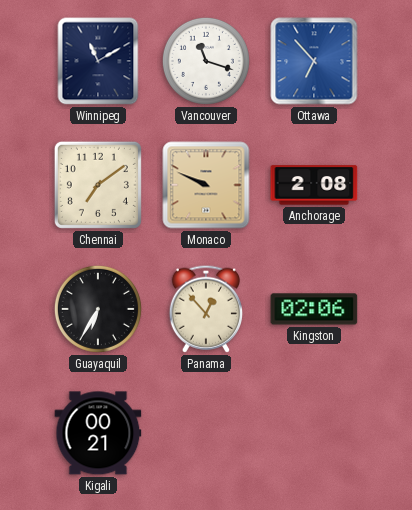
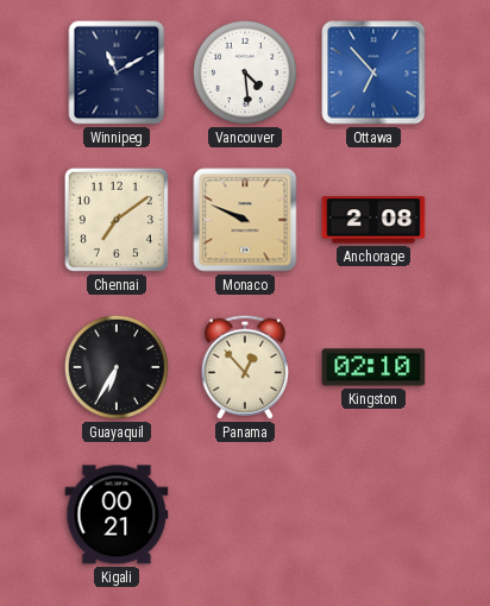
Vancouver: 11:18 -> 4:29 (245, 72)
Kingston: 02:06 -> 02:10 (373, 367)
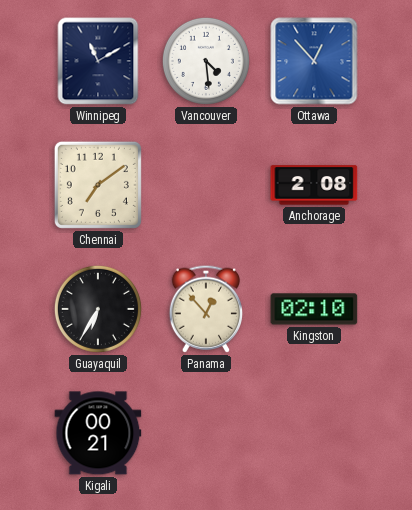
Ottawa: 6:53 -> 12:53 (314, 61)
Monaco: 9:49 -> none (245, 220)
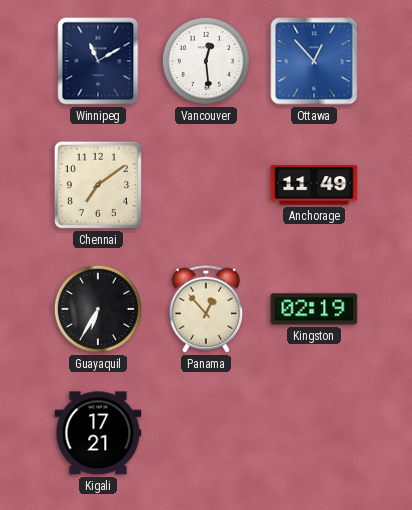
Vancouver: 4:29 -> 12:29 (206, 61)
Anchorage: 2:08 -> 11:49 (314, 185)
Kingston: 02:10 -> 02:19 (314, 309)
Kigali: 00:21 -> 17:21 (98, 433)
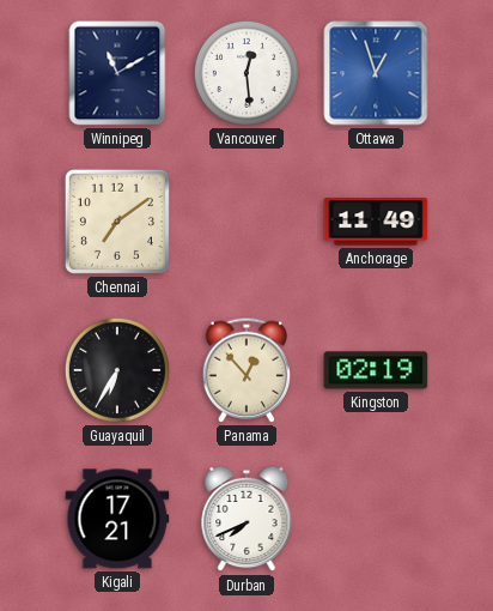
Ottawa: 12:53 -> 12:57 (376, 73)
Durban: none -> 7:41 (246, 519)
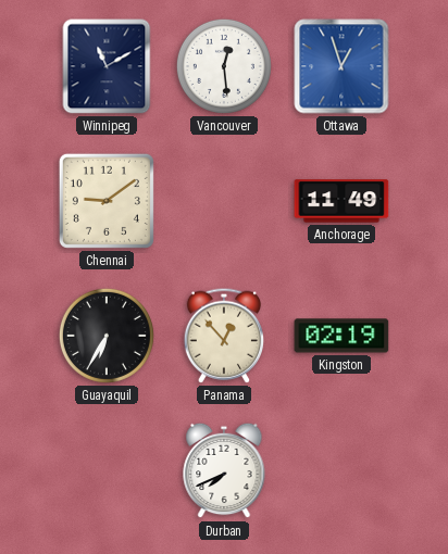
Chennai: 7:09 -> 9:09 (107, 201)
Kigali: 17:21 -> none (117, 519)
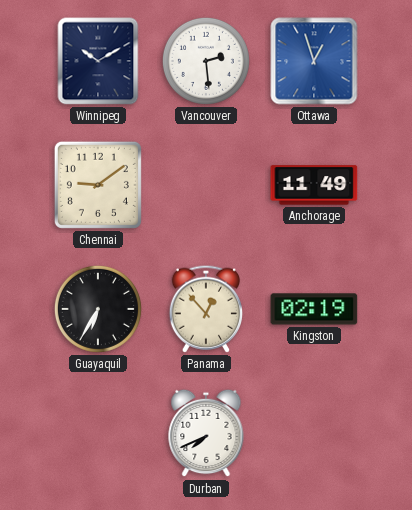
Winnipeg: 11:10 -> 10:10 (98, 61)
Vancouver: 12:29 -> 2:29 (206, 61)
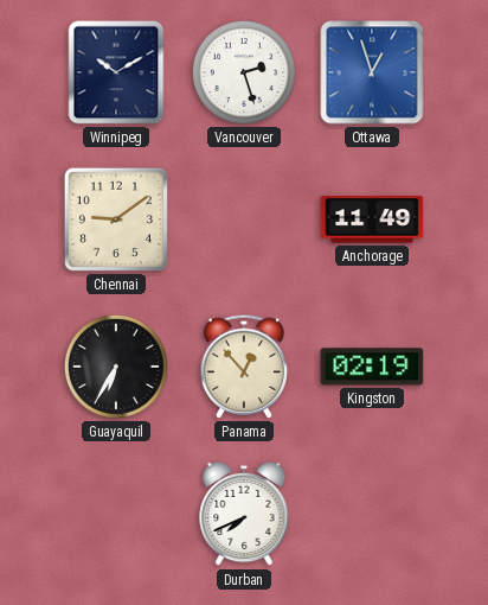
Vancouver: 2:29 -> 2:27 (244, 72)
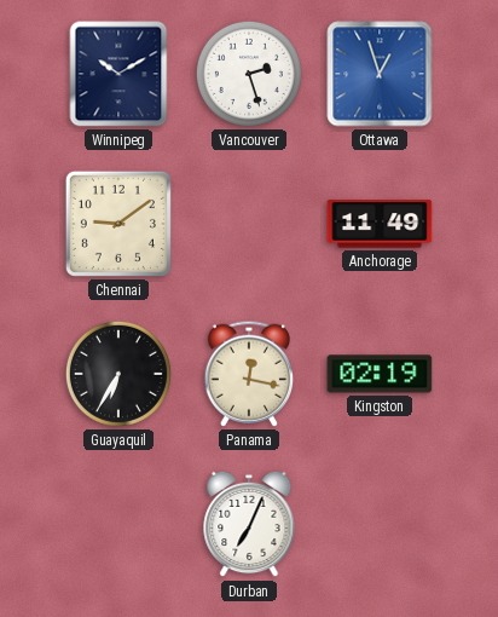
Panama: 12:53 -> 12:17 (248, 374)
Durban: 7:41 -> 7:04 (249, 524)
